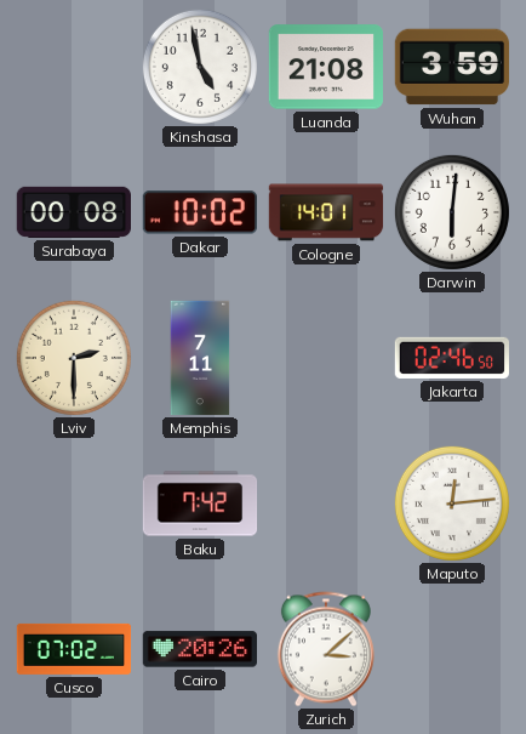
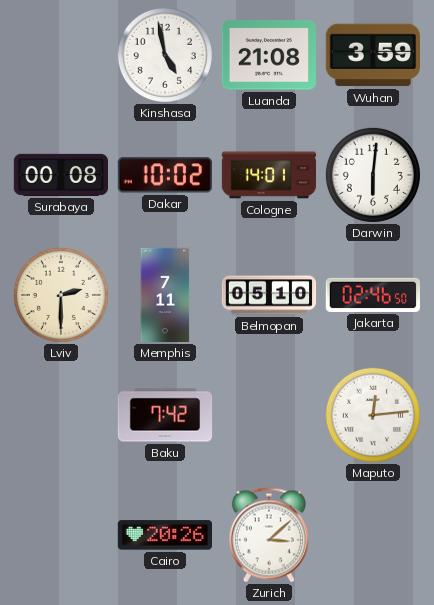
Belmopan: none -> 05:10 (269, 295)
Cusco: 07:02 -> none (74, 649)
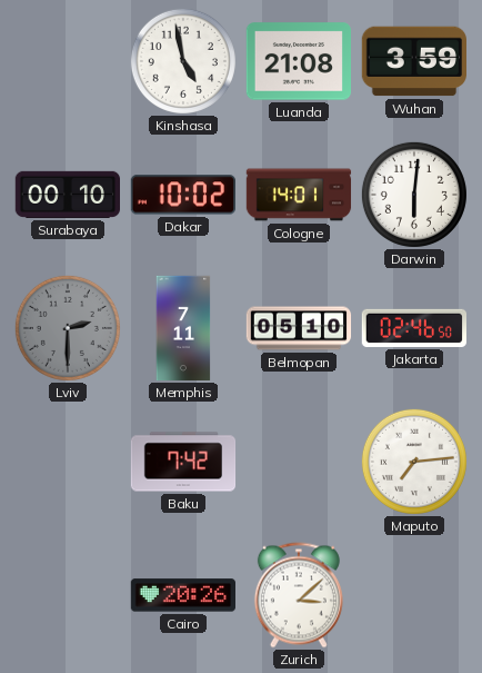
Surabaya: 00:08 -> 00:10 (68, 195)
Lviv dial: cream -> grey (68, 328)
Maputo: 12:14 -> 7:14 (414, 462)
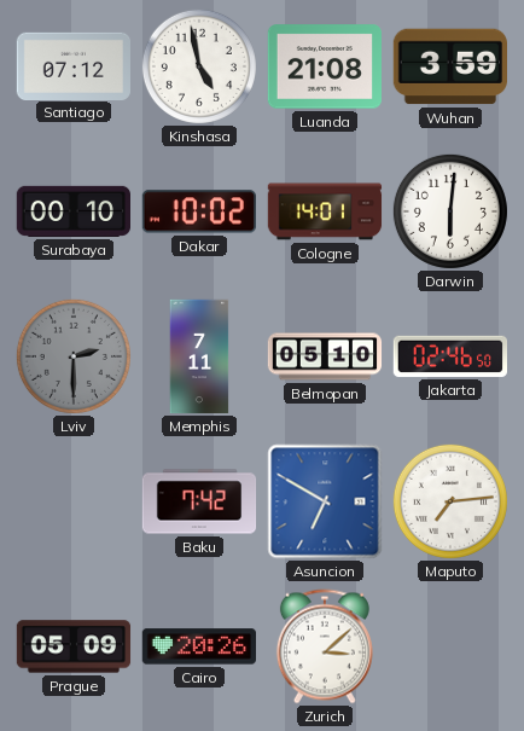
Santiago: none -> 07:12 (72, 65)
Asuncion: none -> 6:50 (325, 501)
Prague: none -> 05:09 (74, 646)
